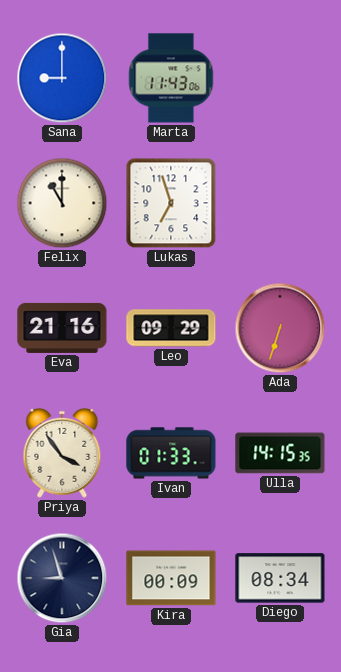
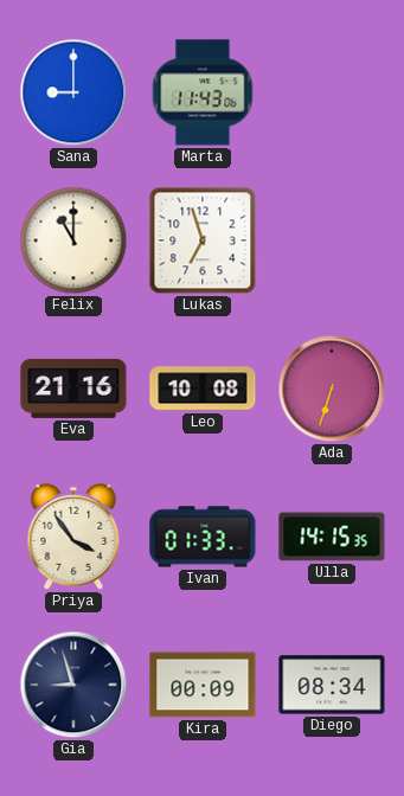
Leo: 09:29 -> 10:08 (203, 389)
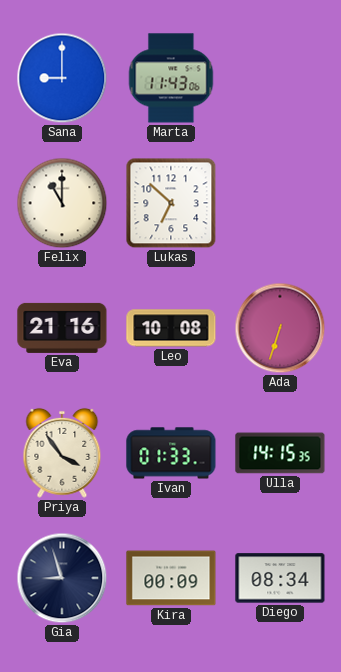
Lukas: 6:57 -> 6:52 (171, 203)
